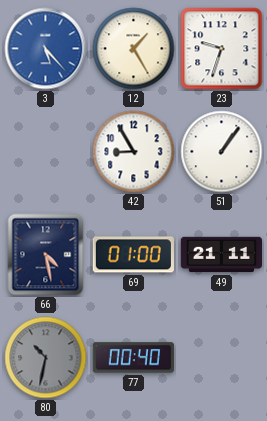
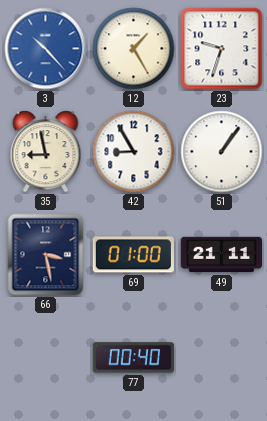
3: 5:23 -> 10:23 (46, 49)
35: none -> 8:58 (46, 152)
66: 4:28 -> 3:28 (46, 255)
80: 10:32 -> none (46, 358)
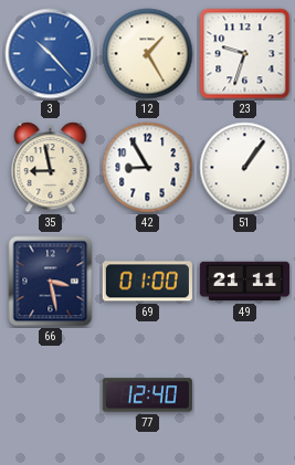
77: 00:40 -> 12:40 (147, 395)
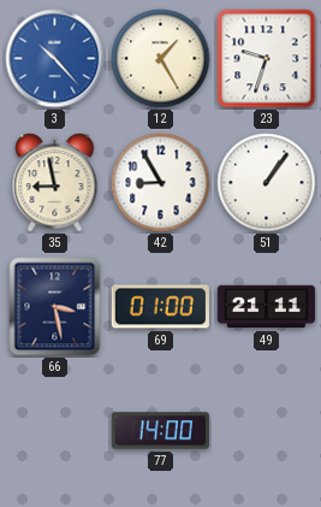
77: 12:40 -> 14:00 (160, 431)
